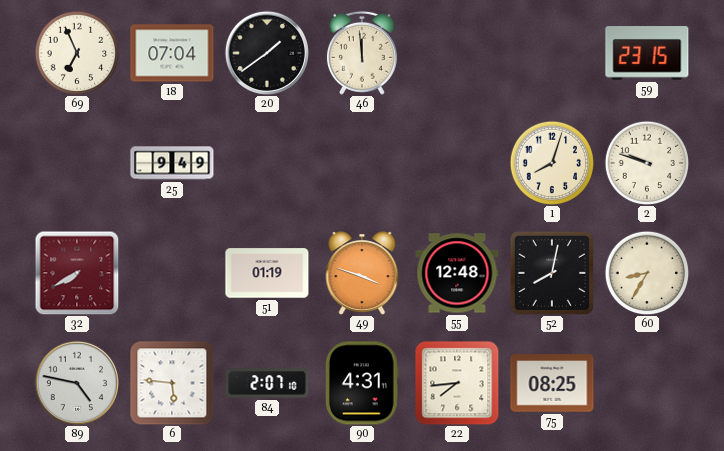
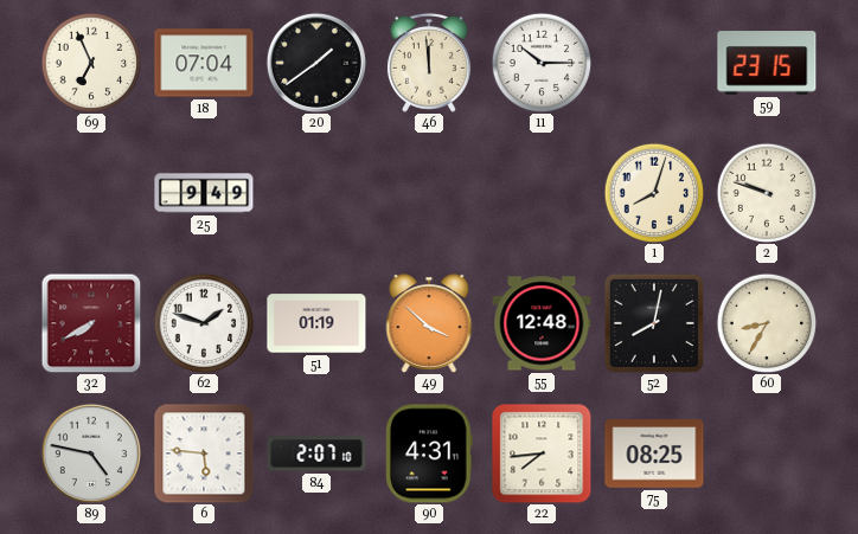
11: none -> 10:15 (542, 63)
62: none -> 1:48 (204, 323)
49: 3:48 -> 3:52 (429, 323)
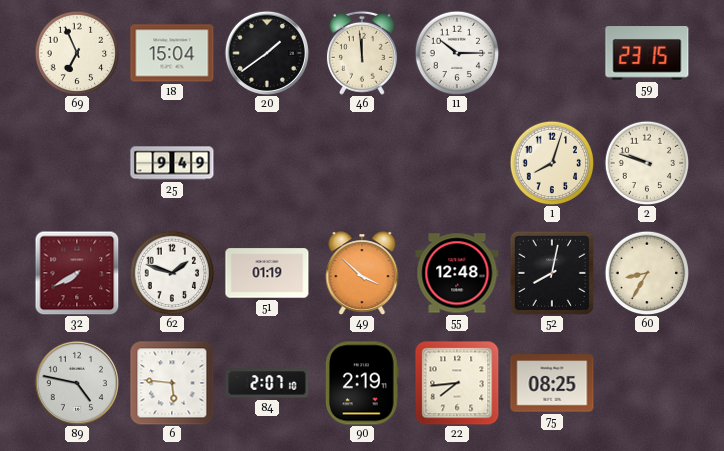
18: 07:04 -> 15:04 (172, 53)
90: 4:31 -> 2:19 (363, 383)
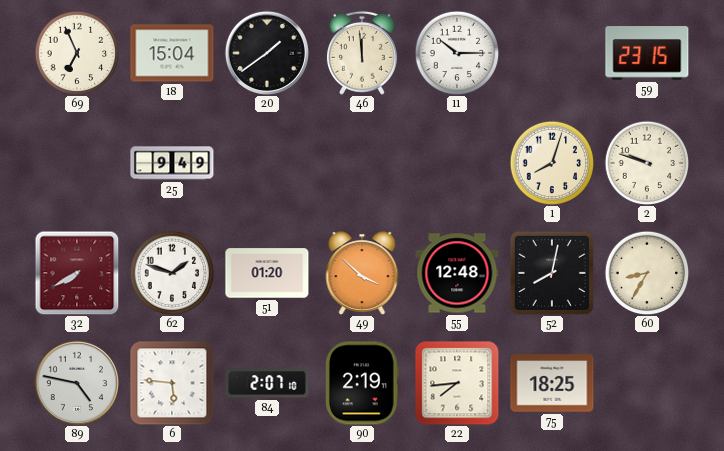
51: 01:19 -> 01:20 (267, 273)
75: 08:25 -> 18:25 (552, 383)
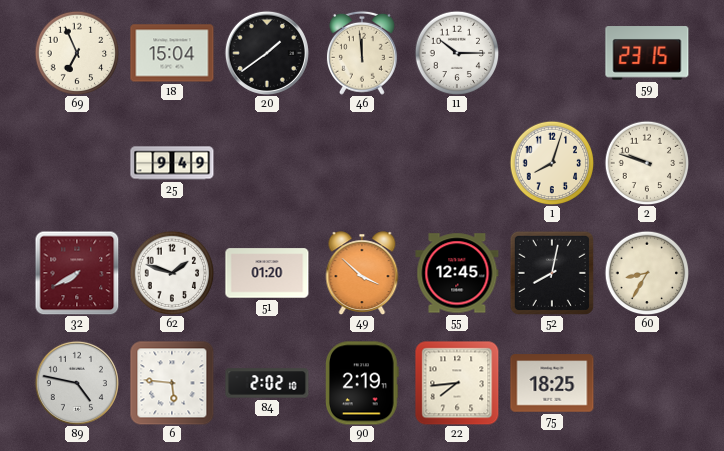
55: 12:48 -> 12:45 (457, 273)
84: 2:07 -> 2:02 (267, 383)
